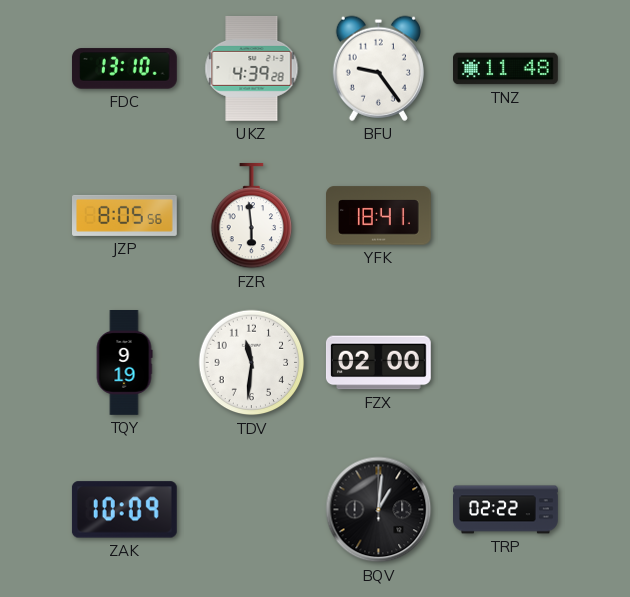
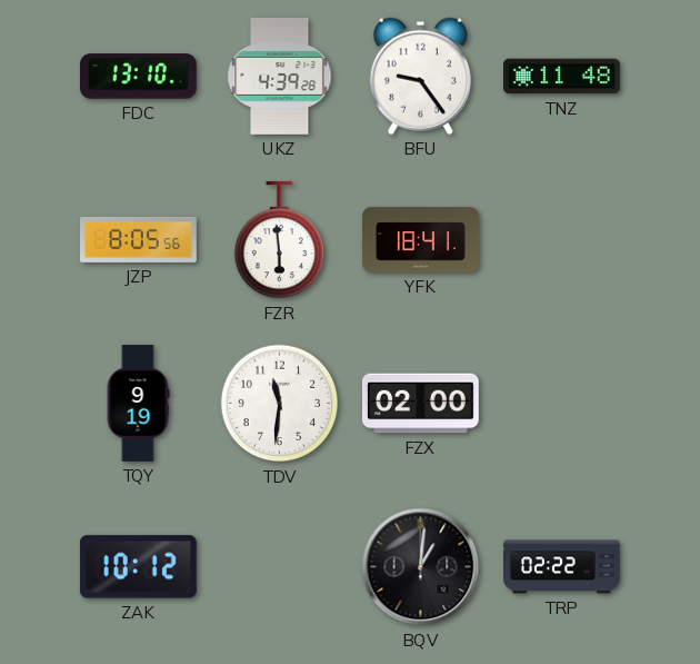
ZAK: 10:09 -> 10:12 (138, 567)
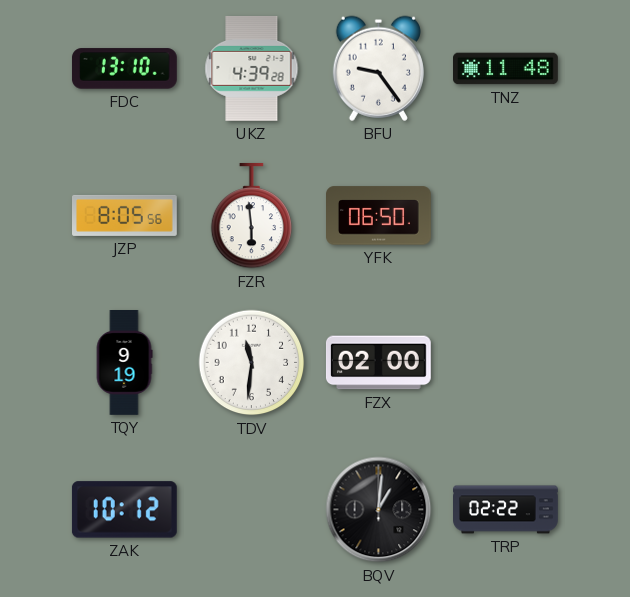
YFK: 18:41 -> 06:50 (379, 216)
